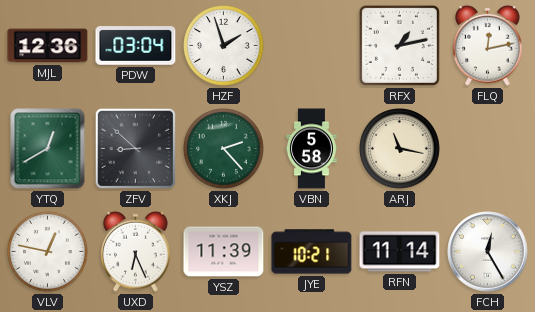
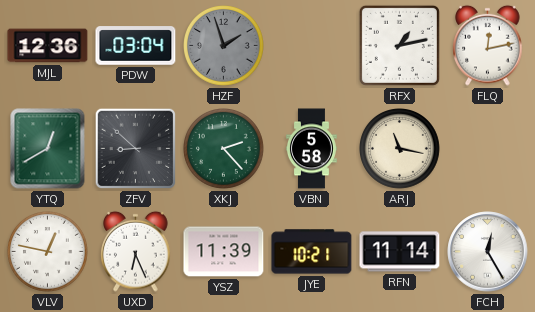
HZF dial: white -> grey (224, 46)
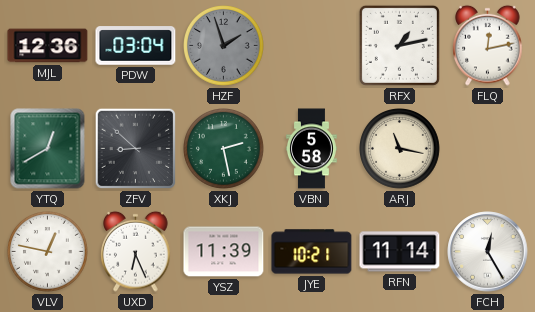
XKJ: 2:23 -> 2:28 (224, 149)
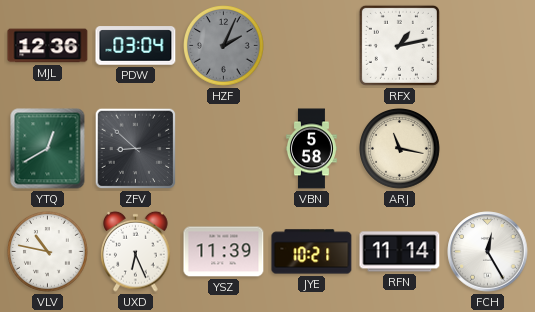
HZF: 1:57 -> 2:04 (224, 46)
FLQ: 12:13 -> none (488, 45)
XKJ: 2:28 -> none (224, 149)
VLV: 12:47 -> 10:47 (48, 252)
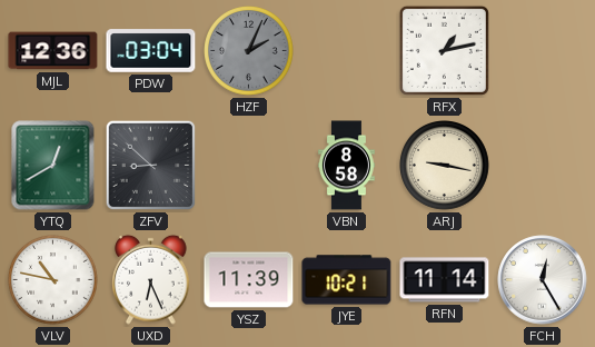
VBN: 5:58 -> 8:58 (347, 166)
ARJ: 11:17 -> 9:17 (445, 166)
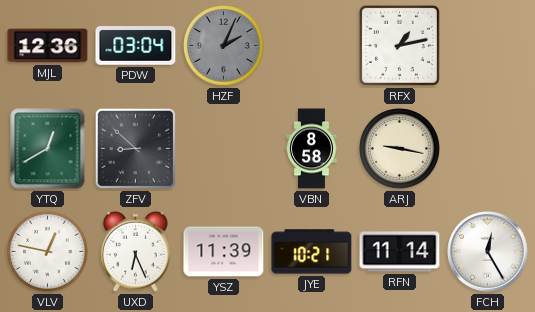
VLV: 10:47 -> 12:47 (48, 252)
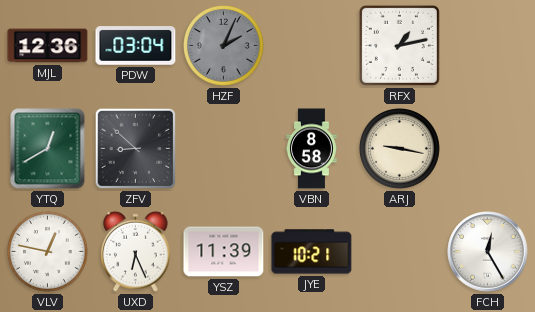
RFN: 11:14 -> none (400, 252)
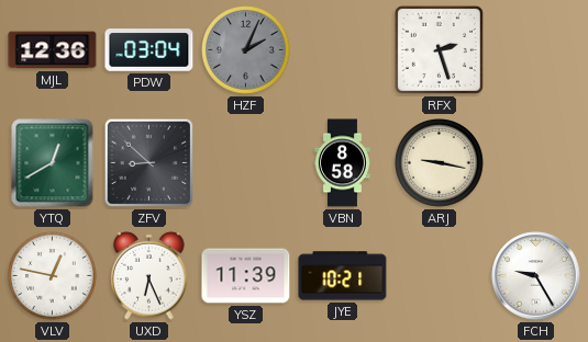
RFX: 1:13 -> 2:27 (439, 49)
FCH: 12:25 -> 9:25 (536, 276)
